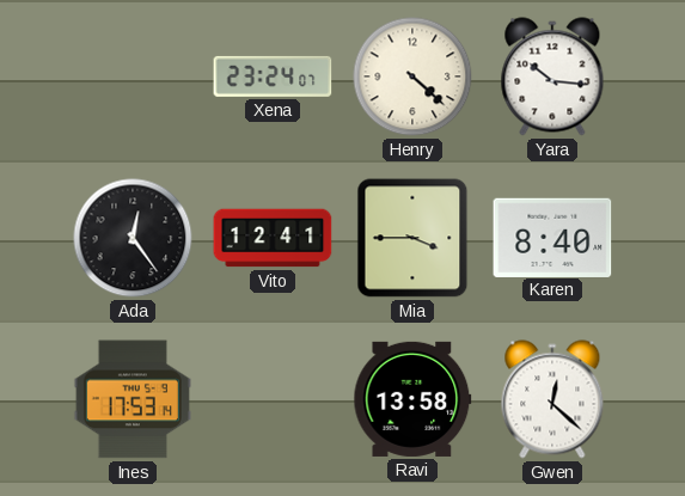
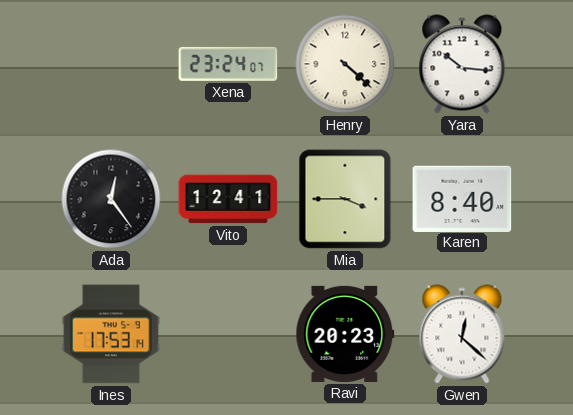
Ravi: 13:58 -> 20:23 (345, 334)
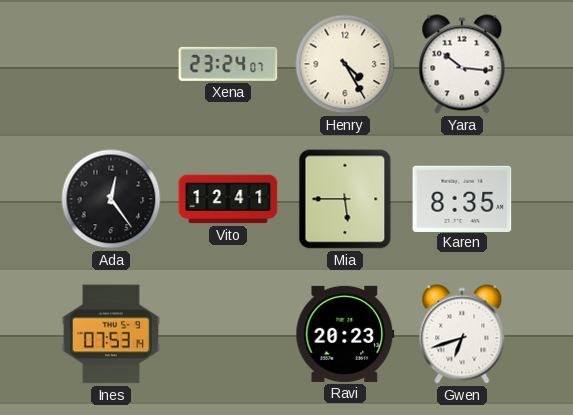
Henry: 4:22 -> 4:25 (345, 64)
Mia: 3:45 -> 5:45 (345, 199)
Karen: 8:40 -> 8:35 (462, 198)
Ines: 17:53 -> 07:53 (111, 334)
Gwen: 12:22 -> 6:42 (462, 334)
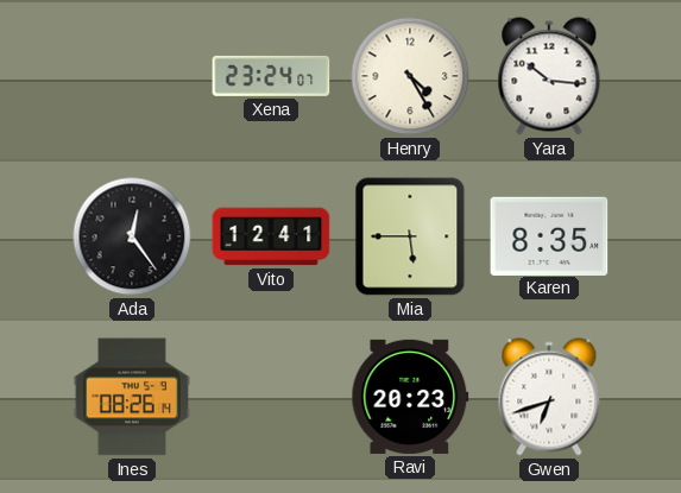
Ines: 07:53 -> 08:26 (132, 397)
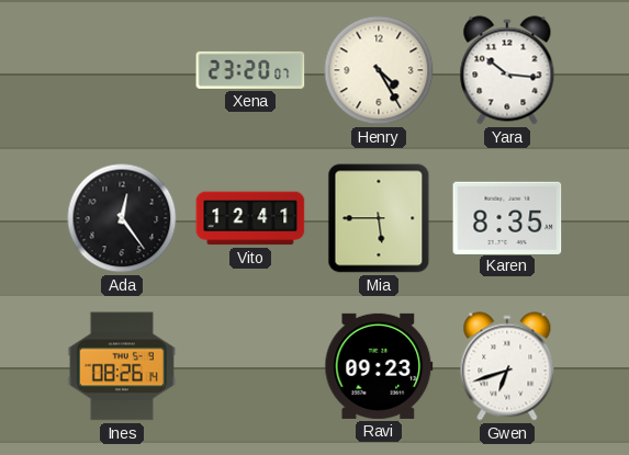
Xena: 23:24 -> 23:20 (250, 70)
Ravi: 20:23 -> 09:23 (379, 366)
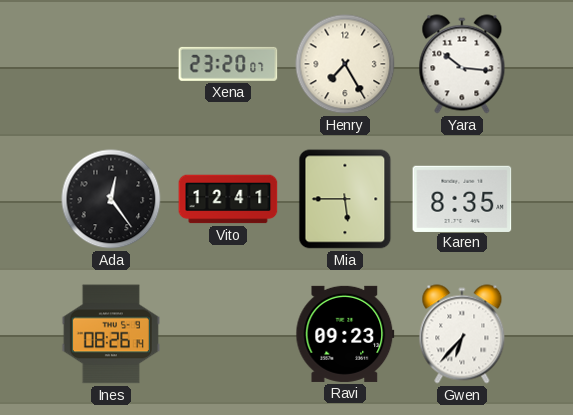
Henry: 4:25 -> 7:25 (345, 64)
Gwen: 6:42 -> 6:37 (462, 334)
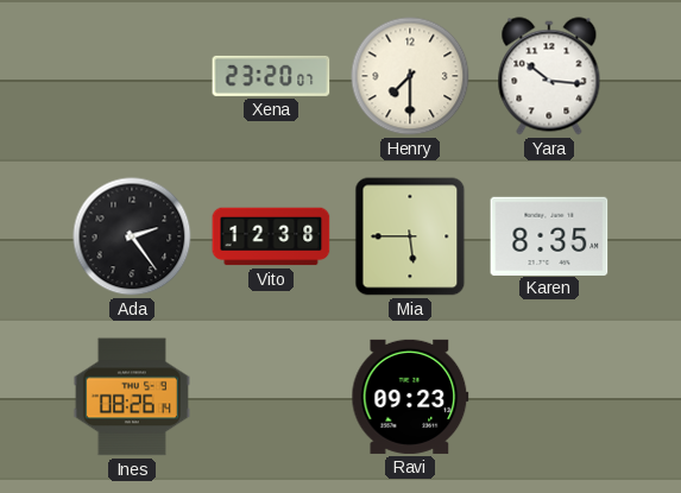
Henry: 7:25 -> 7:30 (410, 76)
Ada: 12:24 -> 2:24 (132, 236)
Vito: 12:41 -> 12:38 (271, 236)
Gwen: 6:37 -> none (462, 334)
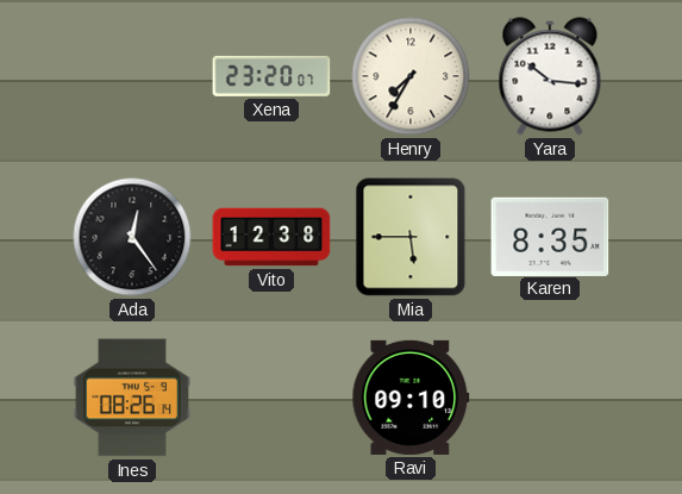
Henry: 7:30 -> 7:35 (411, 76)
Ada: 2:24 -> 12:24 (132, 237)
Ravi: 09:23 -> 09:10 (411, 398)
